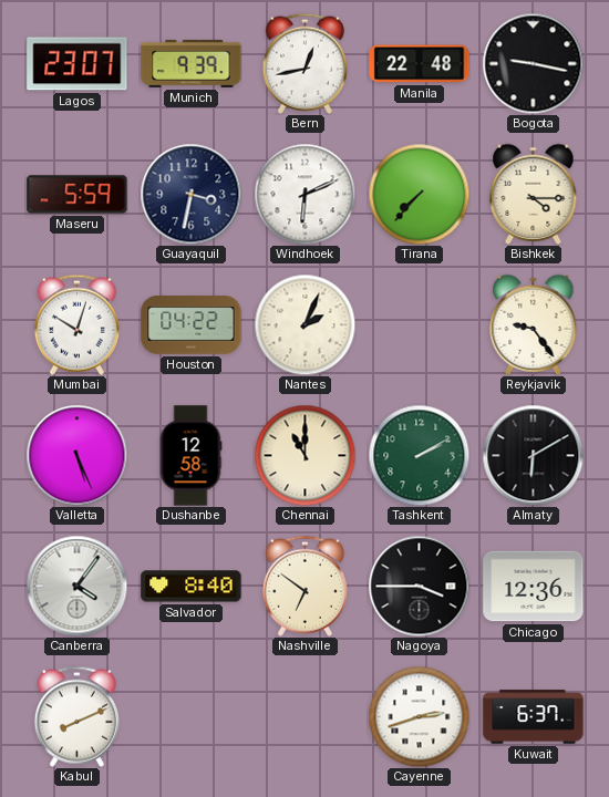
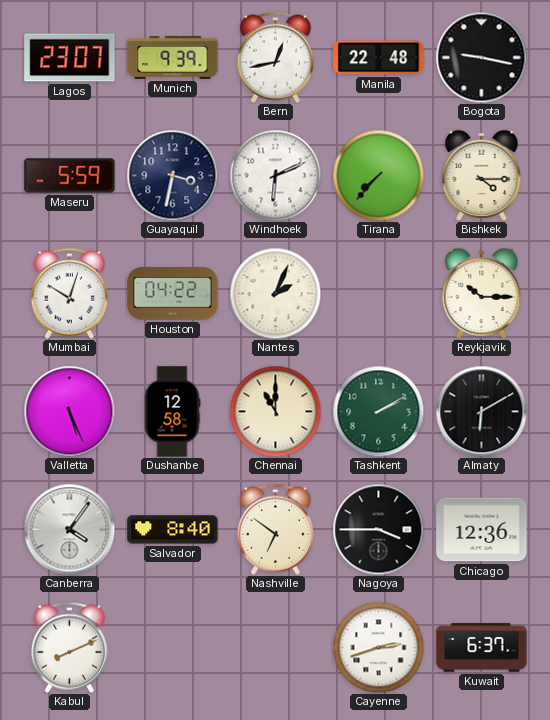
Reykjavik: 9:24 -> 10:15 (482, 293)
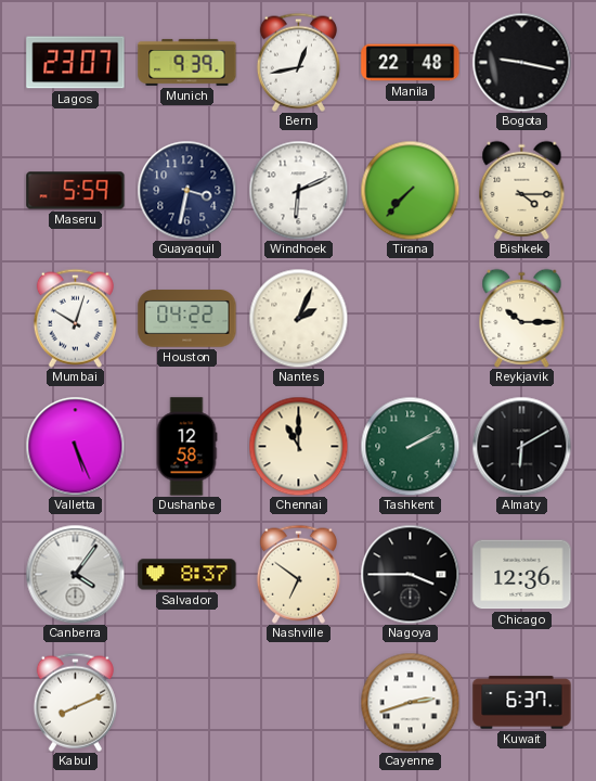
Salvador: 8:40 -> 8:37 (187, 575)
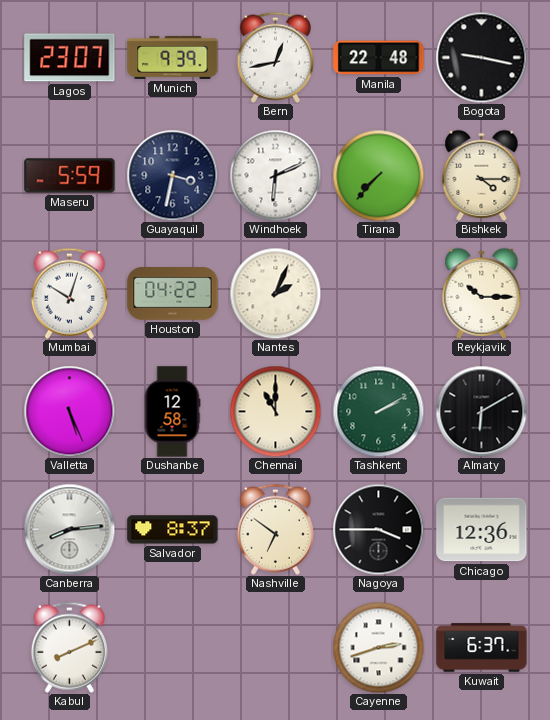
Canberra: 4:06 -> 8:14 (69, 529)
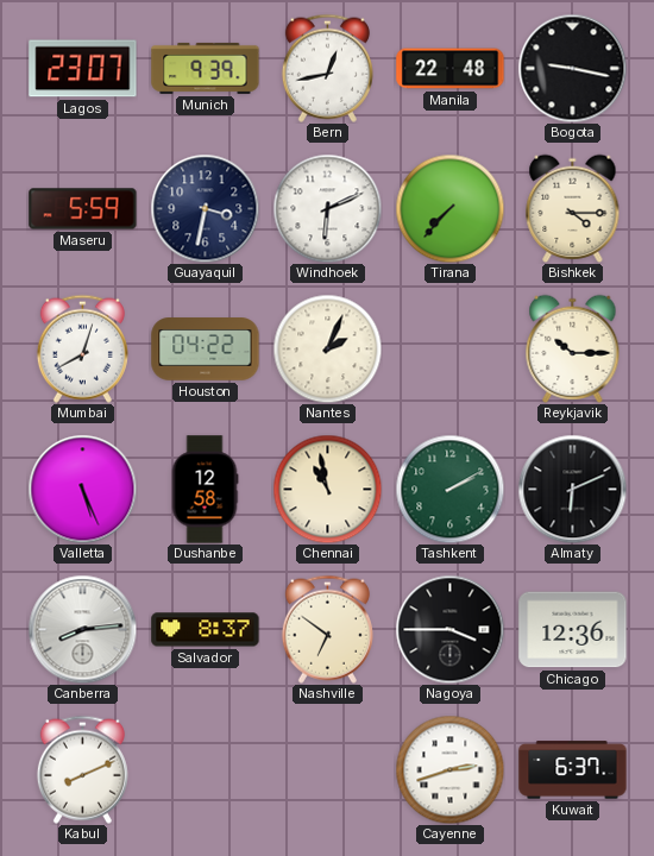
Mumbai: 10:03 -> 8:03 (82, 348)
Chennai: 11:00 -> 10:58 (327, 489)
Almaty: 6:10 -> 6:11 (572, 489)
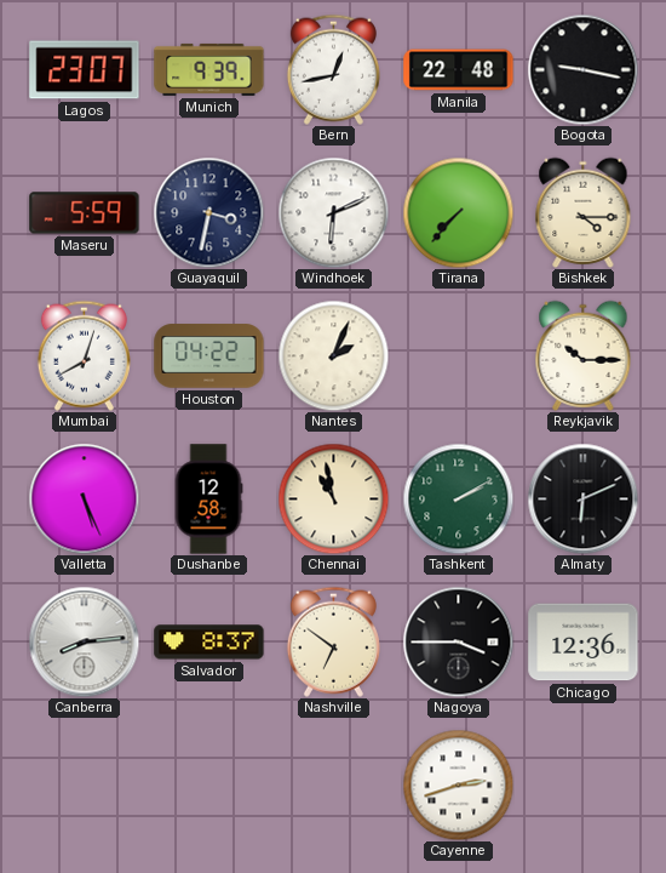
Kabul: 8:11 -> none (82, 769)
Kuwait: 6:37 -> none (573, 770)
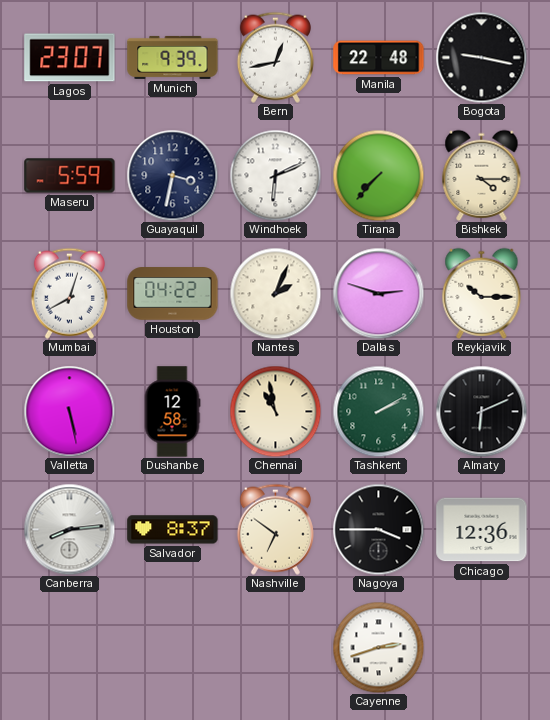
Dallas: none -> 2:48 (378, 293)
Valletta: 5:26 -> 5:28 (69, 411)
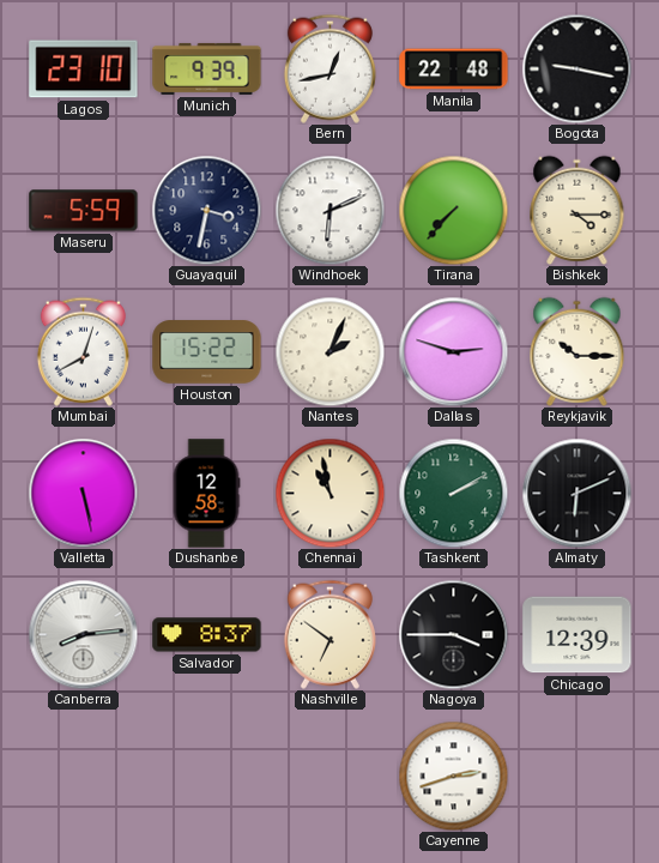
Lagos: 23:07 -> 23:10 (84, 70)
Houston: 04:22 -> 15:22 (207, 352)
Chicago: 12:36 -> 12:39 (578, 635)
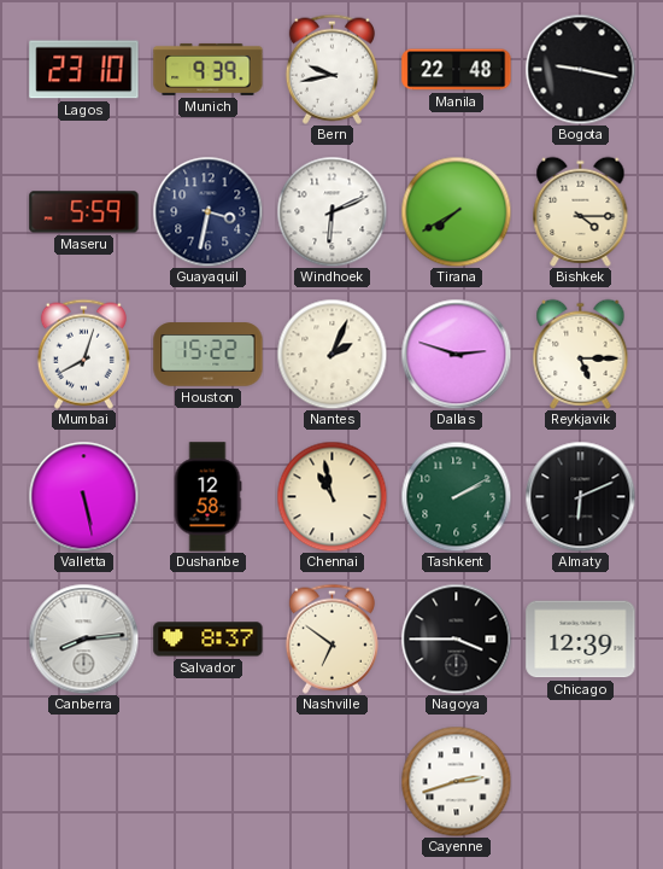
Bern: 12:43 -> 9:43 (331, 69)
Tirana: 7:37 -> 7:40 (456, 211)
Reykjavik: 10:15 -> 5:15 (581, 354)
